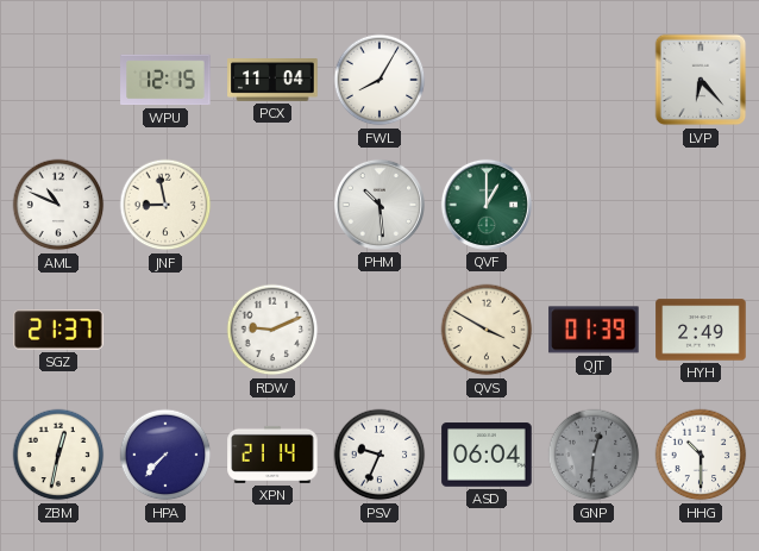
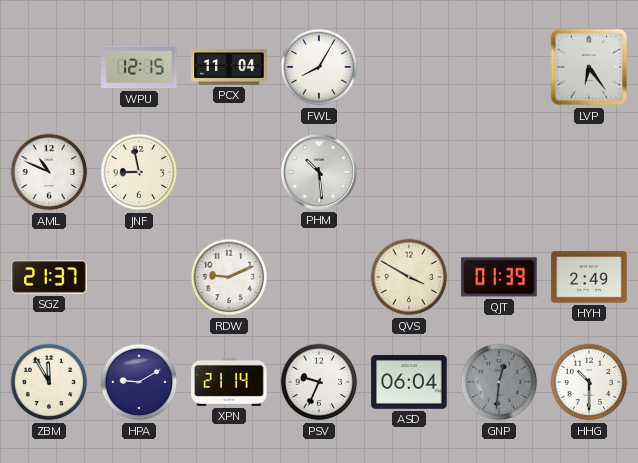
LVP: 6:23 -> 6:24 (589, 67)
QVF: 1:00 -> none (487, 205)
ZBM: 12:32 -> 11:55 (49, 382)
HPA: 7:37 -> 9:10 (139, 382)
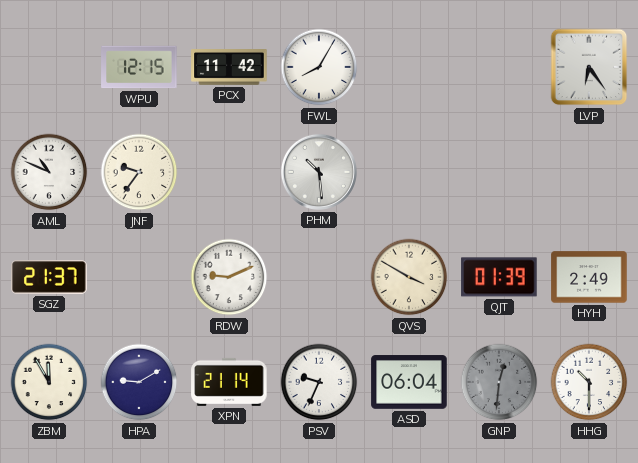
PCX: 11:04 -> 11:42 (229, 68)
JNF: 8:58 -> 9:36 (139, 172)
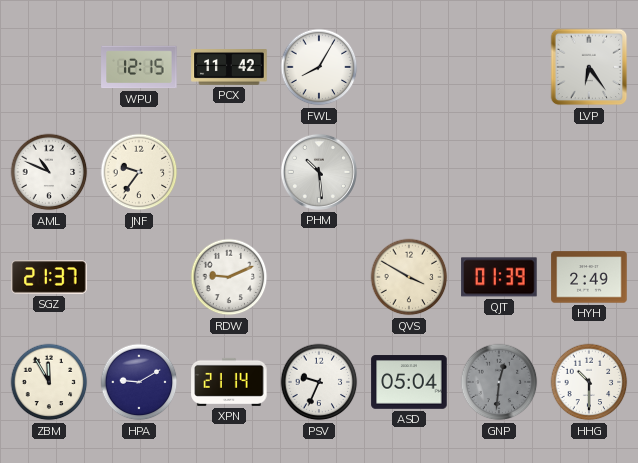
ASD: 06:04 -> 05:04 (409, 382)
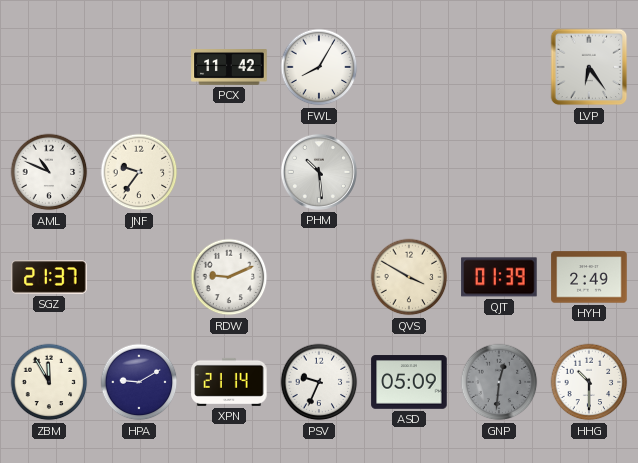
WPU: 12:15 -> none (139, 67)
ASD: 05:04 -> 05:09 (409, 382)
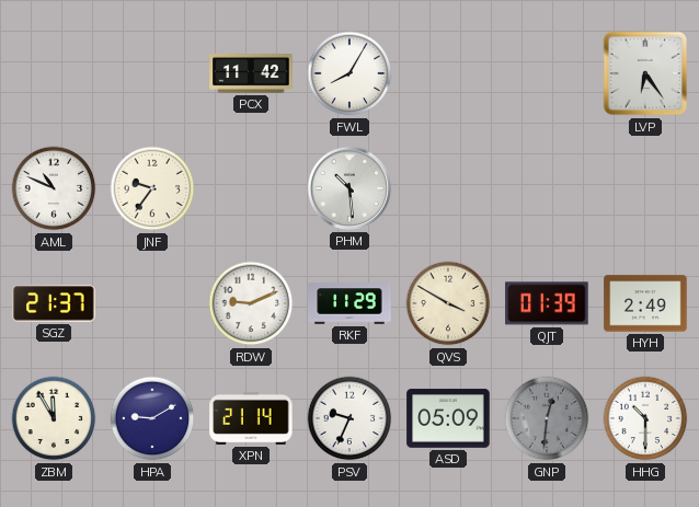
RKF: none -> 11:29 (349, 303)
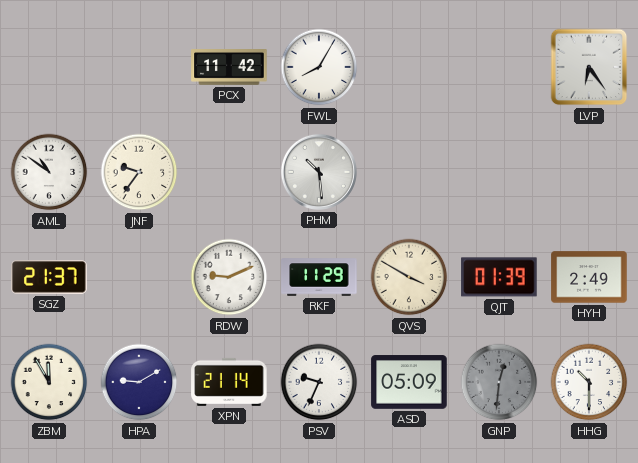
AML: 10:49 -> 10:51 (49, 172)
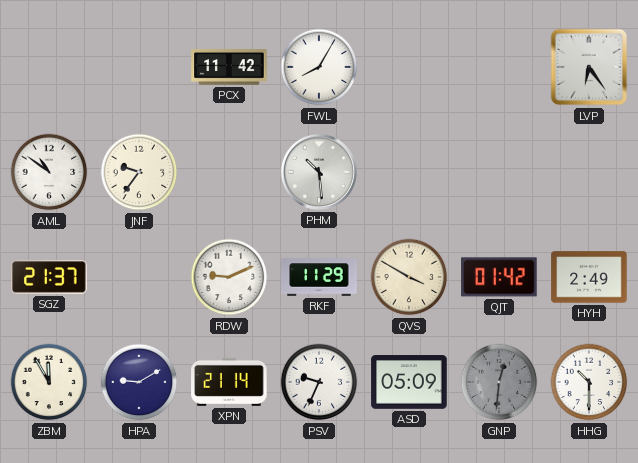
QJT: 01:39 -> 01:42 (499, 277)
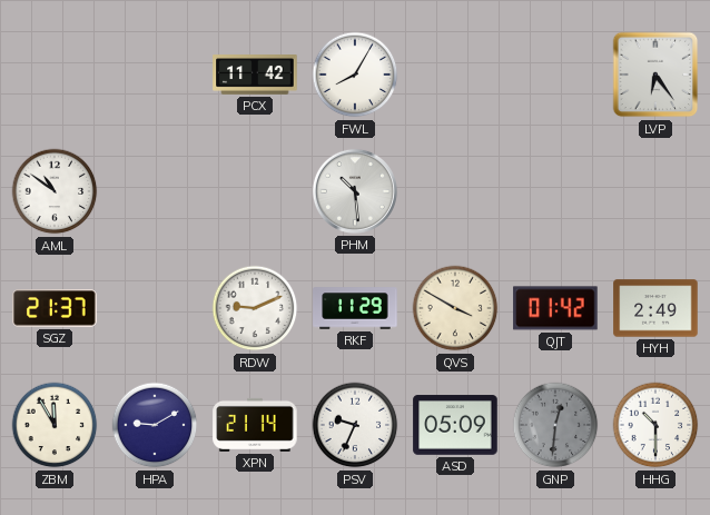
JNF: 9:36 -> none (139, 172)
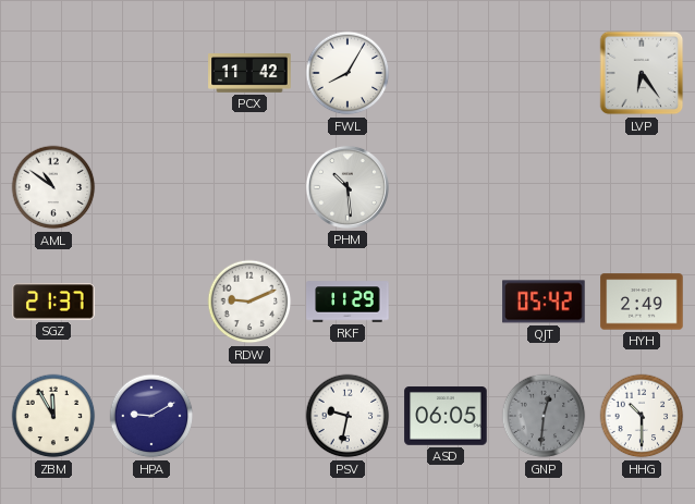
QVS: 3:50 -> none (455, 308)
QJT: 01:42 -> 05:42 (544, 302)
XPN: 21:14 -> none (255, 425)
PSV: 9:34 -> 9:32 (347, 416)
ASD: 05:09 -> 06:05 (446, 416)
